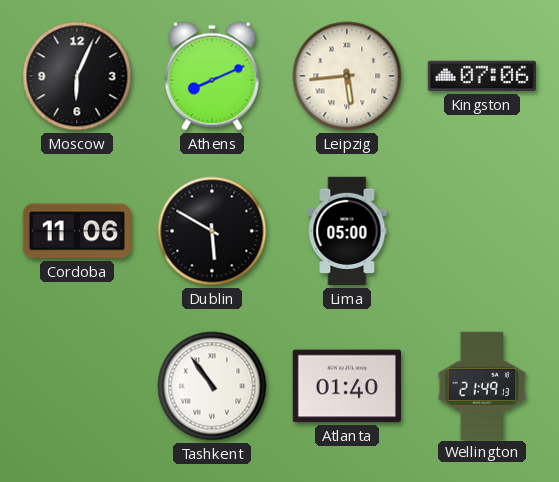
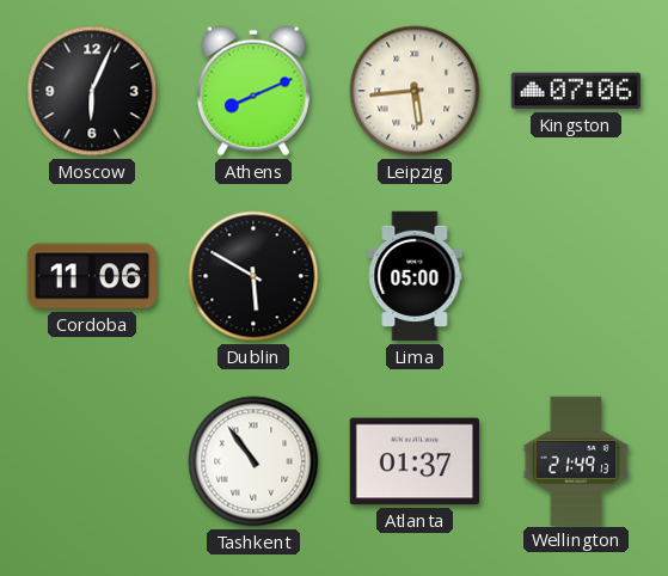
Atlanta: 01:40 -> 01:37 (415, 461)
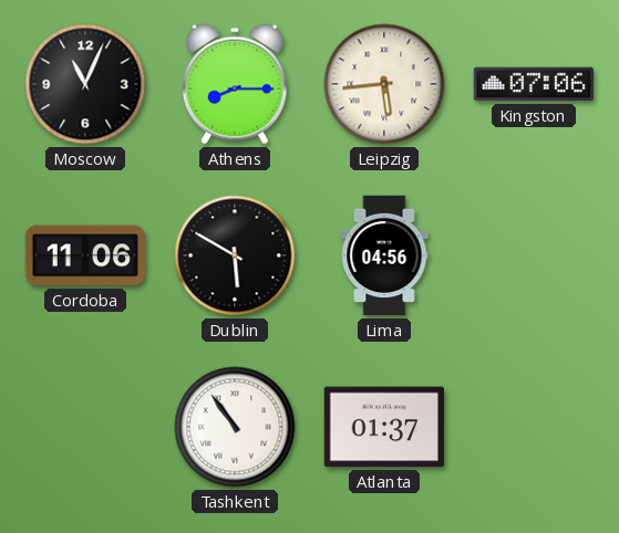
Moscow: 6:04 -> 11:04 (85, 84)
Athens: 8:11 -> 8:15 (235, 84)
Lima: 05:00 -> 04:56 (384, 255)
Wellington: 21:49 -> none (576, 460)
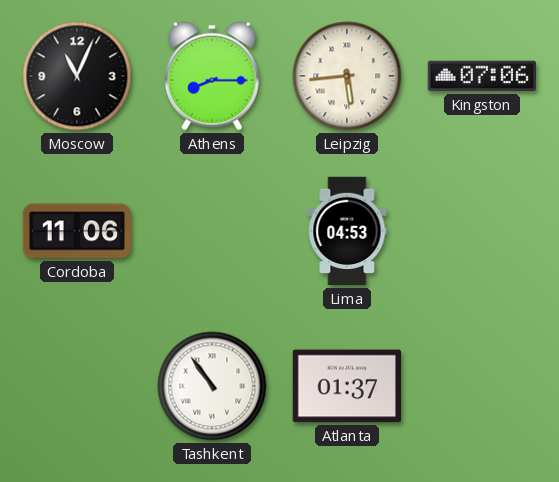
Dublin: 5:50 -> none (235, 255)
Lima: 04:56 -> 04:53 (347, 231)
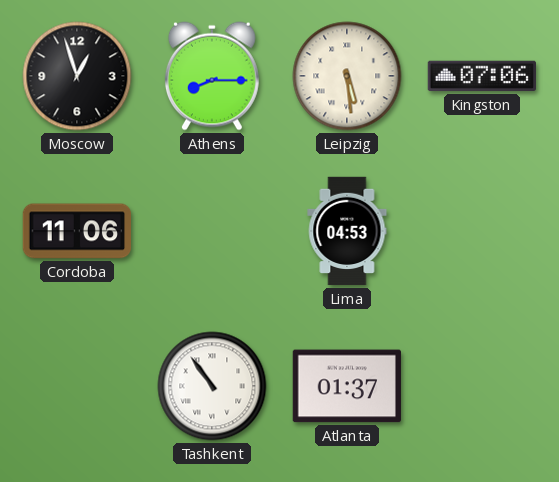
Moscow: 11:04 -> 12:57 (77, 76)
Leipzig: 5:44 -> 5:29 (347, 76)
